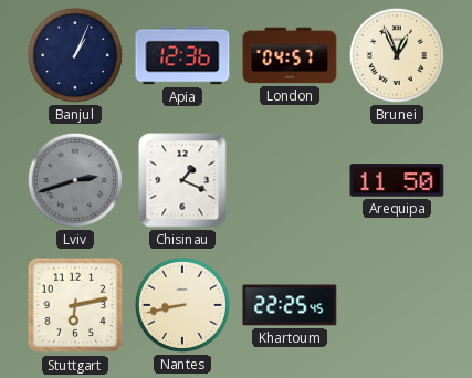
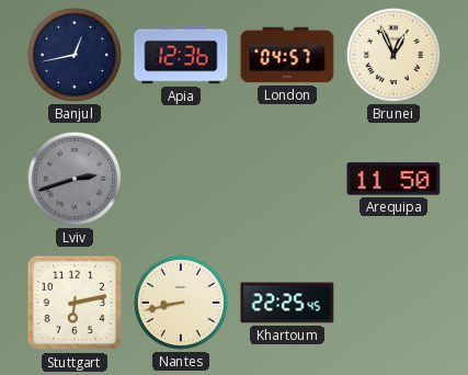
Banjul: 1:04 -> 12:43 (75, 55)
Chisinau: 1:19 -> none (182, 180)
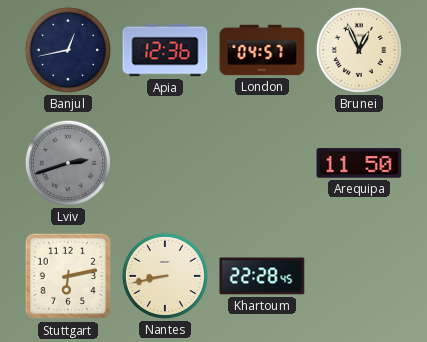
Khartoum: 22:25 -> 22:28 (262, 276)
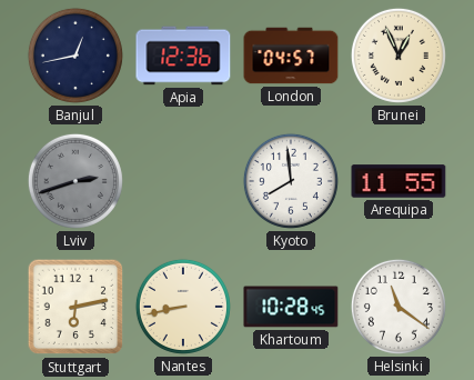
Kyoto: none -> 7:59 (291, 181)
Arequipa: 11:50 -> 11:55 (399, 181)
Khartoum: 22:28 -> 10:28 (291, 307)
Helsinki: none -> 11:21 (399, 307)
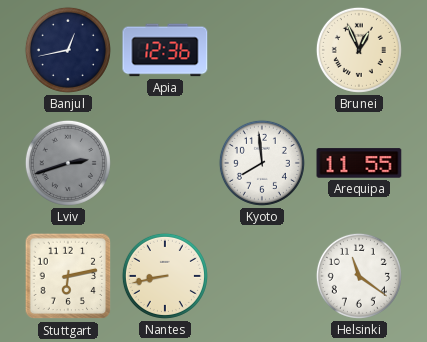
London: 04:57 -> none (291, 56)
Khartoum: 10:28 -> none (291, 307)
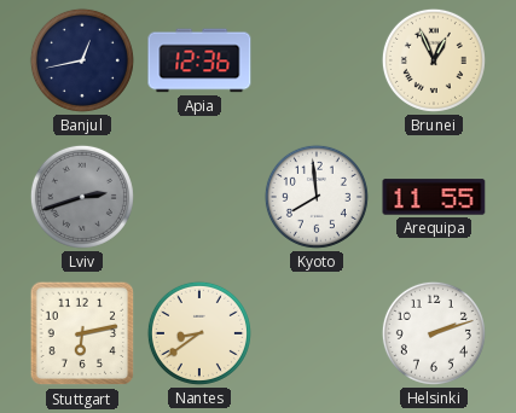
Nantes: 8:43 -> 8:39 (199, 333)
Helsinki: 11:21 -> 2:12 (434, 333)
